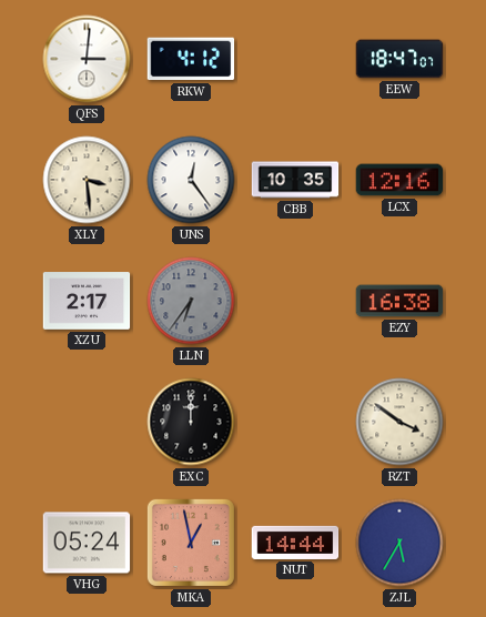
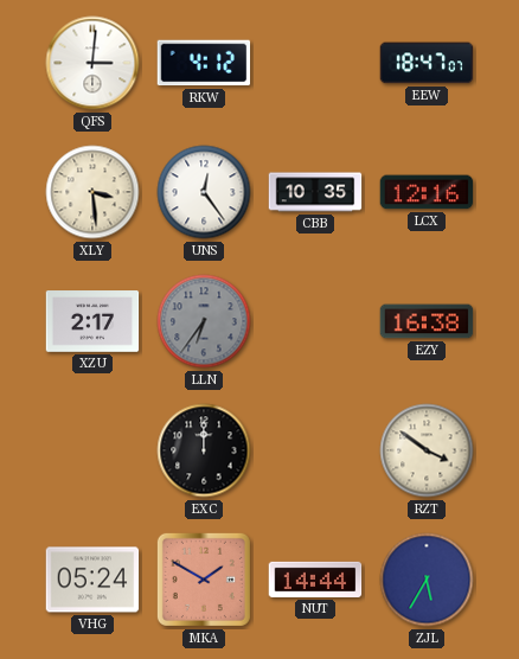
MKA: 12:58 -> 1:50 (204, 580)
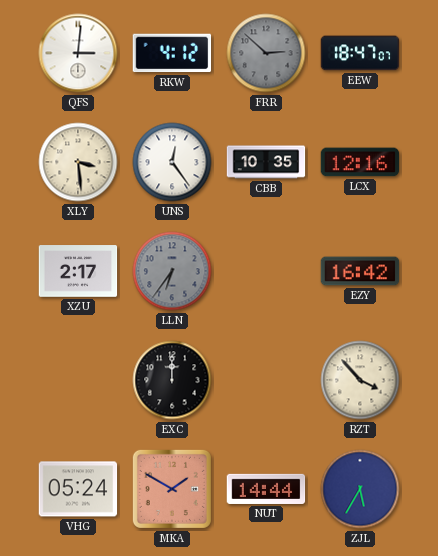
FRR: none -> 2:52 (266, 53)
EZY: 16:38 -> 16:42 (360, 271)
RZT: 3:51 -> 3:53 (360, 380)
